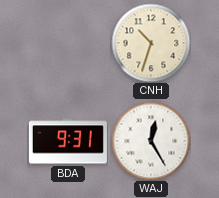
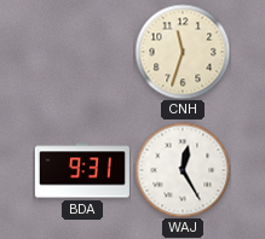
CNH: 10:33 -> 11:33 (183, 52)
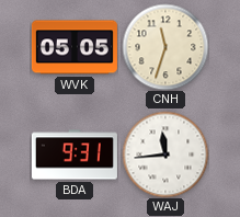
WVK: none -> 05:05 (75, 47)
WAJ: 12:25 -> 11:44 (165, 155)
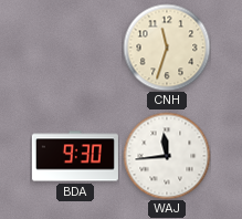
WVK: 05:05 -> none (75, 47)
BDA: 9:31 -> 9:30 (75, 156)
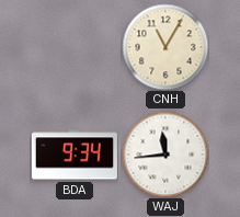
CNH: 11:33 -> 11:05 (165, 47)
BDA: 9:30 -> 9:34 (75, 155)
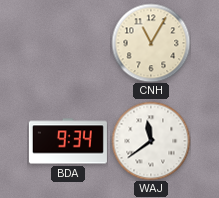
WAJ: 11:44 -> 11:39 (151, 141)
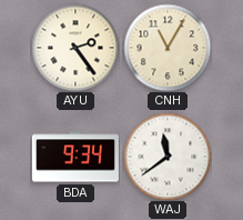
AYU: none -> 2:24 (75, 48)
